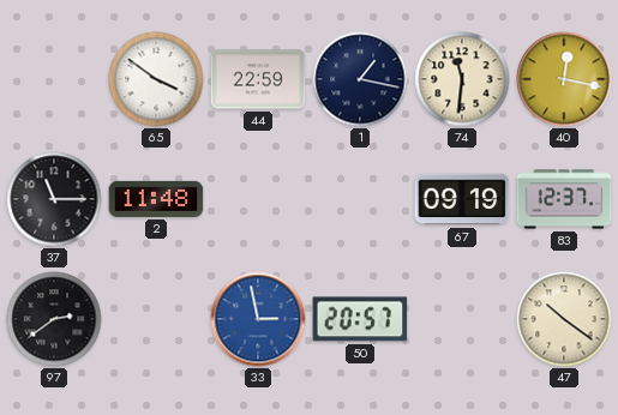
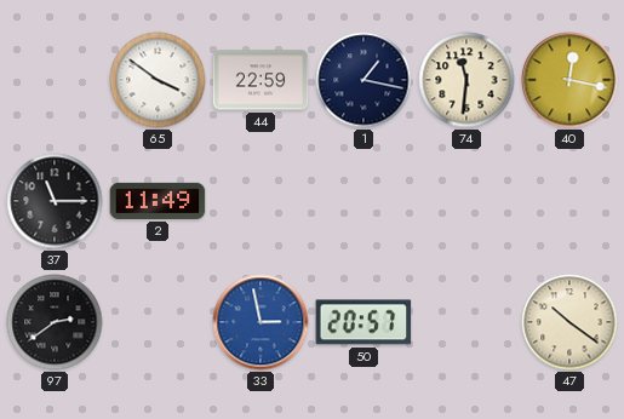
2: 11:48 -> 11:49 (158, 201)
67: 09:19 -> none (462, 199)
83: 12:37 -> none (564, 199)
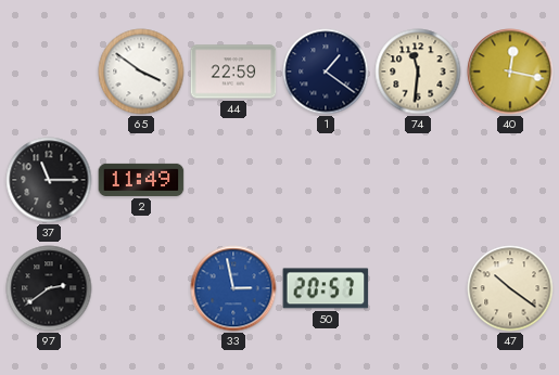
1: 1:17 -> 1:21 (326, 72)
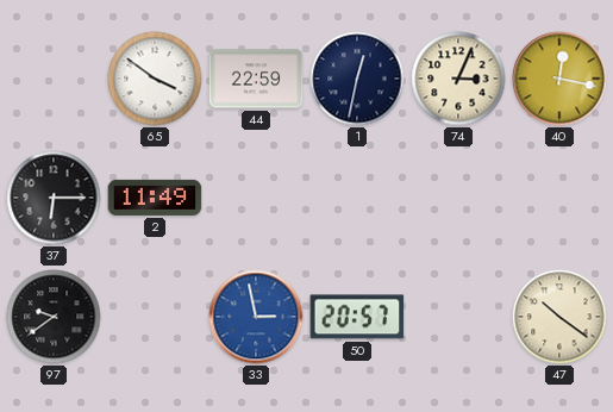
1: 1:21 -> 12:32 (357, 79)
74: 11:31 -> 3:04 (458, 79)
37: 11:15 -> 6:15 (54, 198)
97: 2:39 -> 9:39 (54, 317)
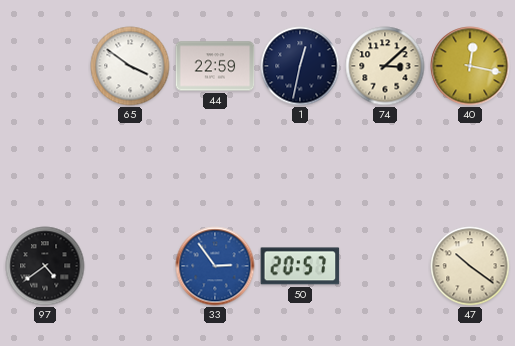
74: 3:04 -> 3:08 (385, 66)
37: 6:15 -> none (54, 198)
2: 11:49 -> none (155, 198)
97: 9:39 -> 4:39 (45, 266)
33: 2:58 -> 2:54 (215, 266)
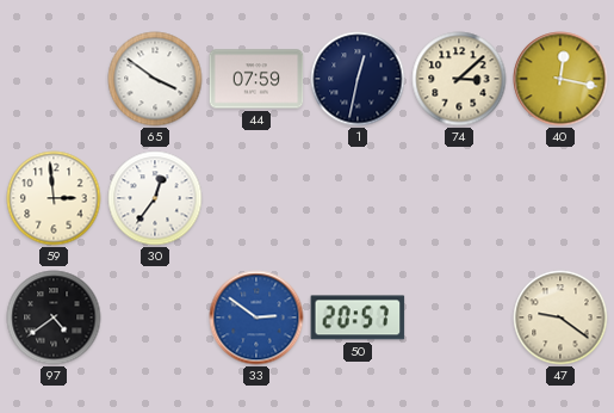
44: 22:59 -> 07:59 (256, 79)
59: none -> 2:59 (54, 198)
30: none -> 12:36 (155, 198)
33: 2:54 -> 2:51 (256, 318)
47: 10:21 -> 9:21 (560, 318)
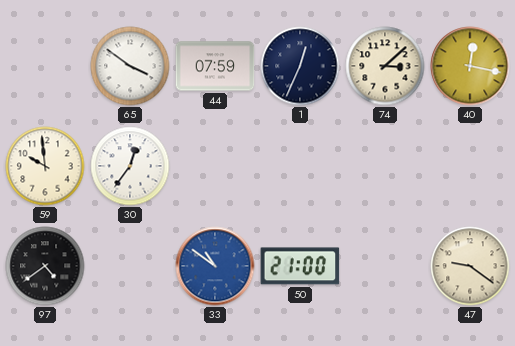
1: 12:32 -> 12:34 (300, 66)
59: 2:59 -> 9:59 (45, 166)
33: 2:51 -> 10:51 (215, 266)
50: 20:57 -> 21:00 (300, 266)
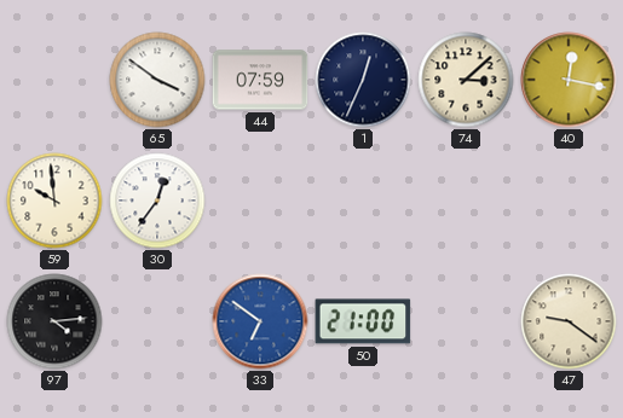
97: 4:39 -> 4:14 (54, 321)
33: 10:51 -> 6:51 (260, 321)
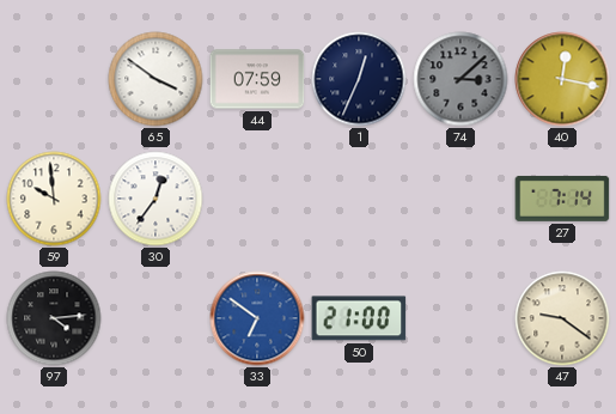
74 dial: cream -> grey (461, 79)
27: none -> 7:14 (562, 199)
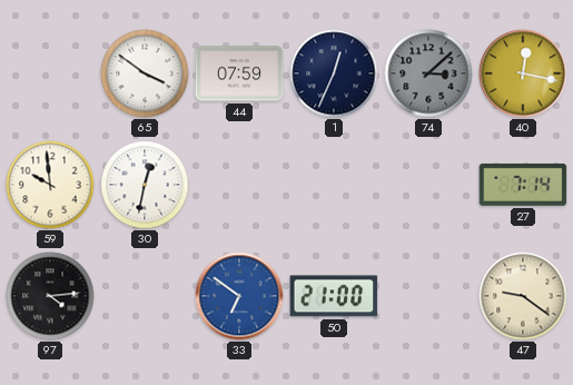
30: 12:36 -> 12:32 (145, 185)
